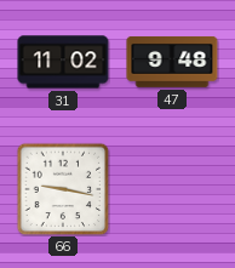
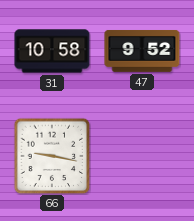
31: 11:02 -> 10:58 (52, 51)
47: 9:48 -> 9:52 (142, 51)
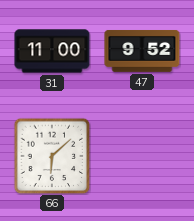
31: 10:58 -> 11:00 (52, 51)
66: 9:17 -> 6:08 (52, 156)
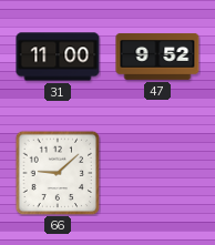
66: 6:08 -> 9:08 (58, 173)
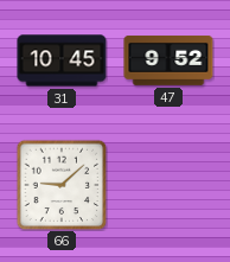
31: 11:00 -> 10:45 (62, 60)
